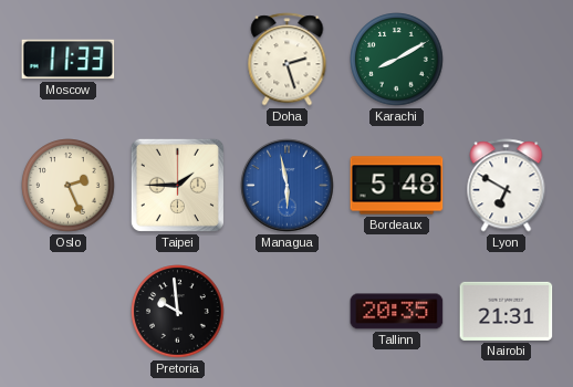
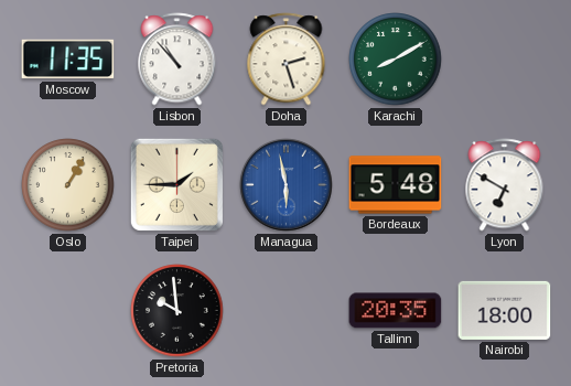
Moscow: 11:33 -> 11:35 (68, 60)
Lisbon: none -> 10:53 (177, 60)
Oslo: 2:26 -> 1:05 (68, 185)
Nairobi: 21:31 -> 18:00 (505, 310)
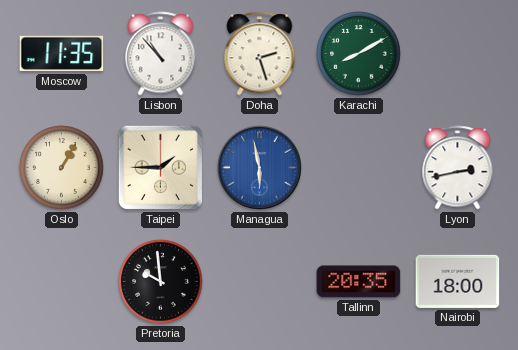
Bordeaux: 5:48 -> none (396, 185)
Lyon: 6:50 -> 2:43 (458, 168)
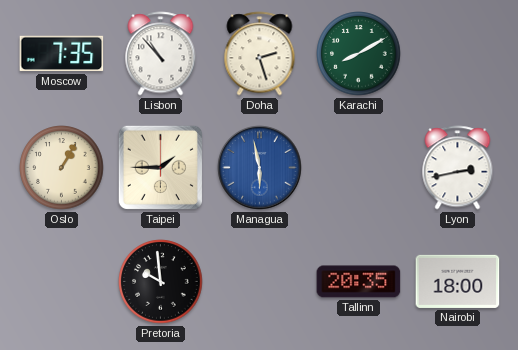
Moscow: 11:35 -> 7:35 (62, 54)
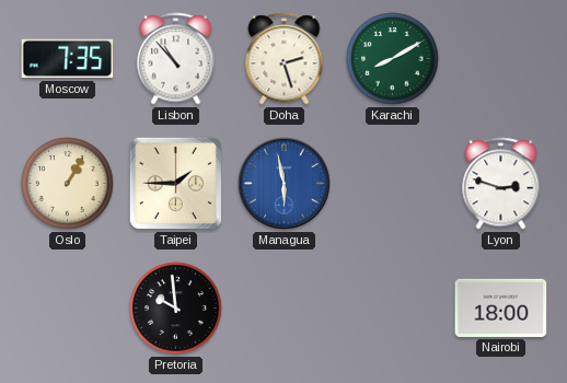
Lyon: 2:43 -> 2:48 (501, 184)
Tallinn: 20:35 -> none (359, 282)
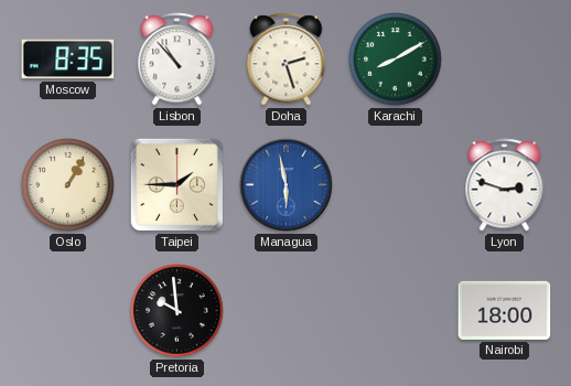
Moscow: 7:35 -> 8:35 (68, 60)
